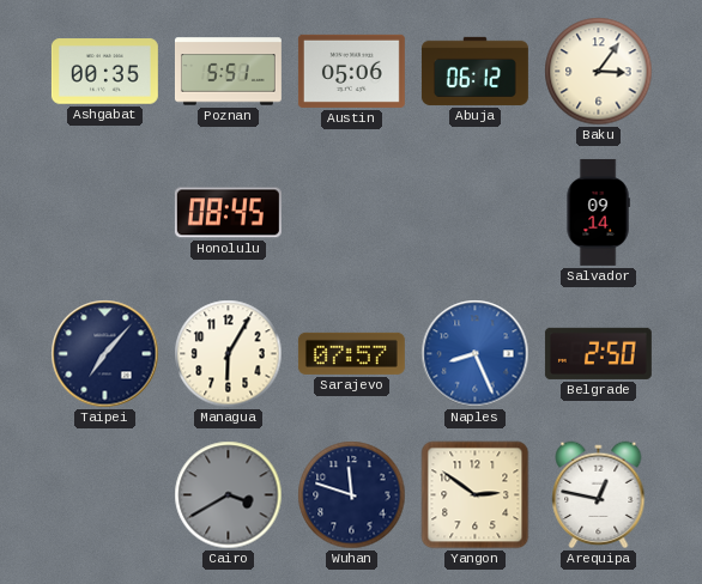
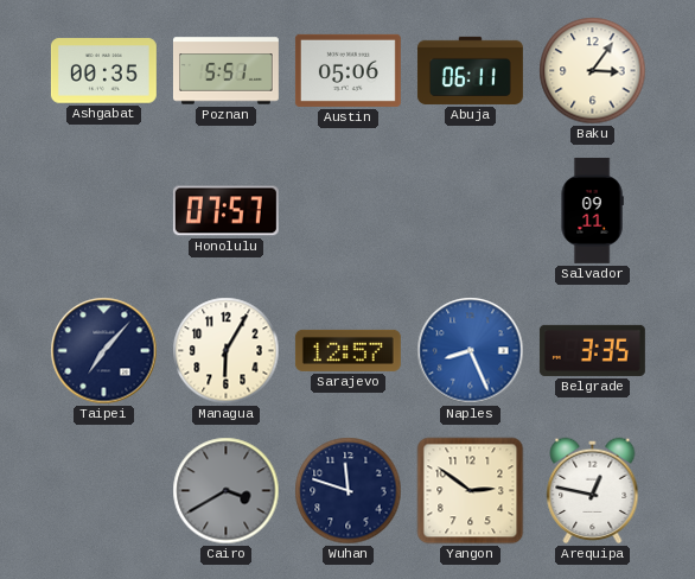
Abuja: 06:12 -> 06:11 (470, 70)
Honolulu: 08:45 -> 07:57 (225, 211)
Salvador: 09:14 -> 09:11 (592, 210)
Sarajevo: 07:57 -> 12:57 (347, 350)
Belgrade: 2:50 -> 3:35 (592, 350)
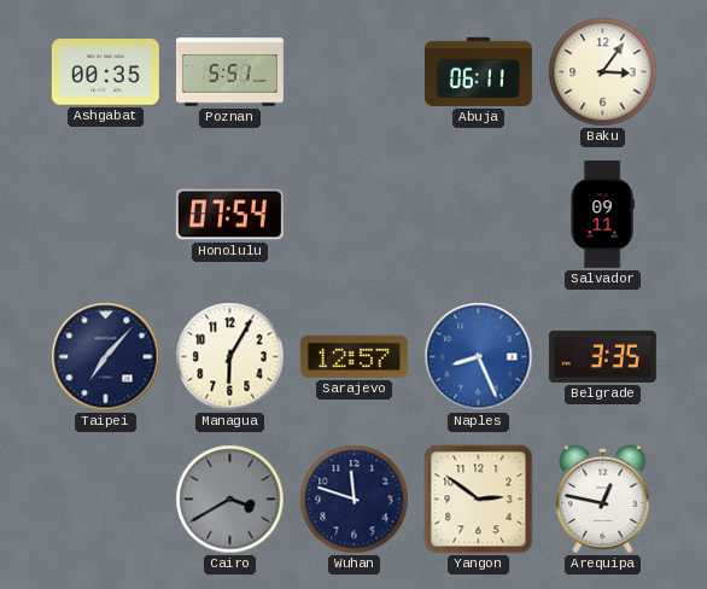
Austin: 05:06 -> none (347, 70)
Honolulu: 07:57 -> 07:54 (229, 215)
